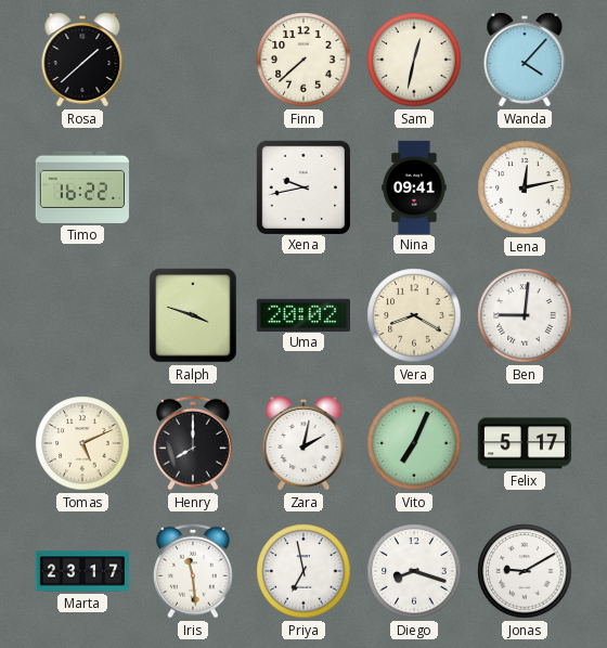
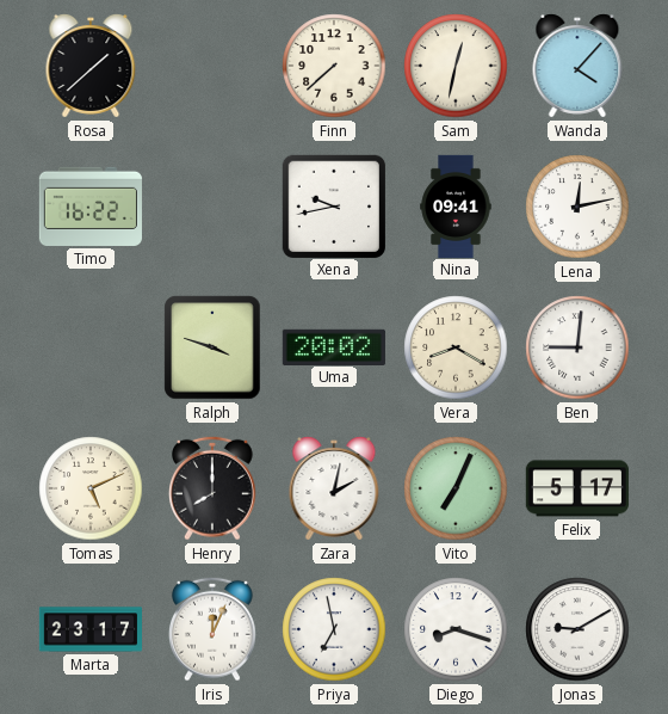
Iris: 11:29 -> 12:04 (214, 629)
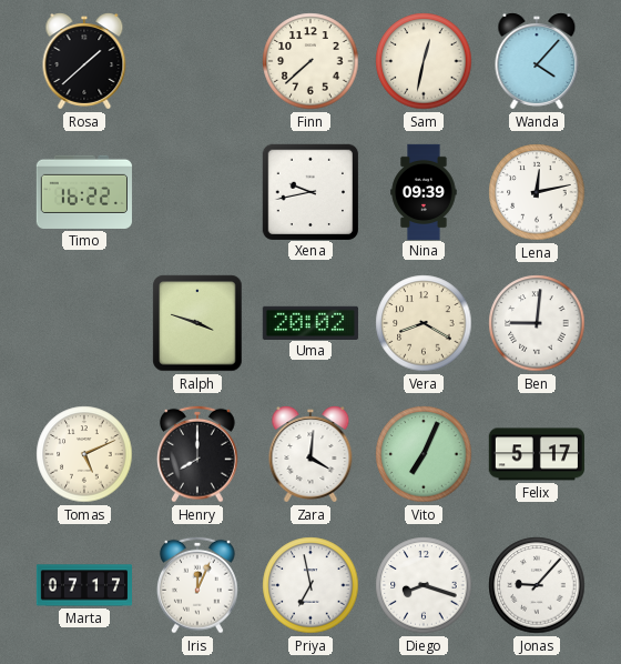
Nina: 09:41 -> 09:39 (424, 191)
Zara: 2:02 -> 4:01 (310, 454)
Marta: 23:17 -> 07:17 (83, 585)
Jonas: 9:10 -> 9:07 (537, 585)
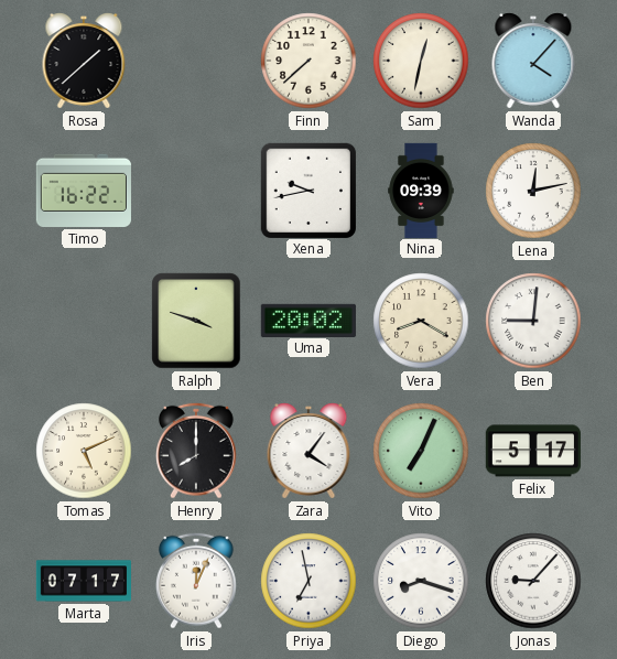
Zara: 4:01 -> 4:06 (308, 451)
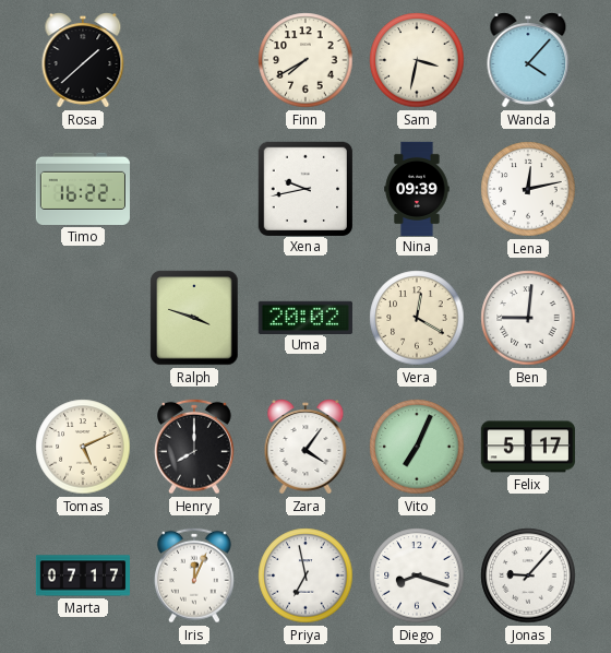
Finn: 7:38 -> 7:40 (305, 60)
Sam: 12:32 -> 3:32 (417, 60)
Vera: 8:20 -> 12:20 (417, 318)
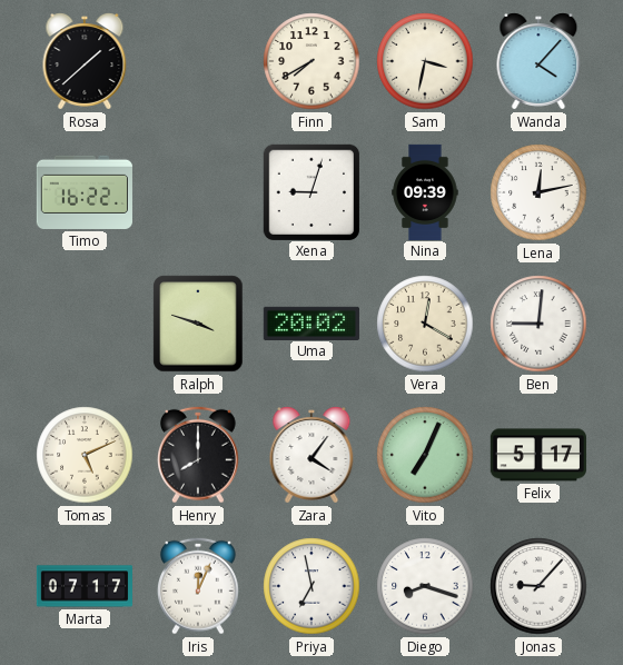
Xena: 9:43 -> 9:03 (310, 191)
